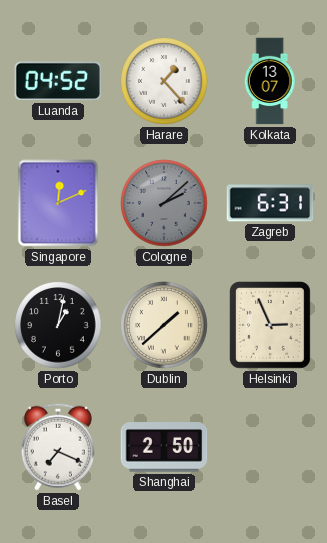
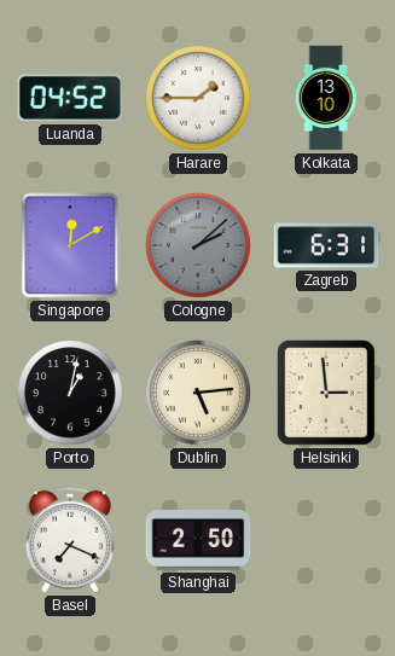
Harare: 1:23 -> 1:45 (198, 98)
Kolkata: 13:07 -> 13:10 (326, 98)
Singapore: 12:11 -> 12:10 (70, 245)
Dublin: 1:38 -> 5:14 (198, 393)
Helsinki: 2:56 -> 2:59 (327, 394)
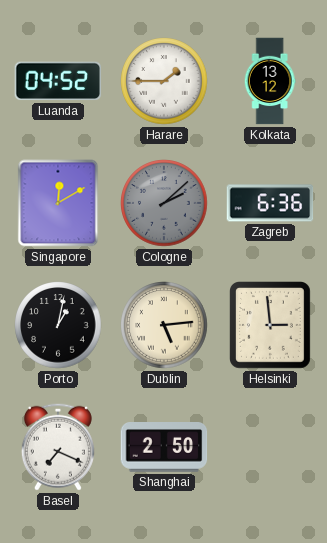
Kolkata: 13:10 -> 13:12 (270, 81)
Zagreb: 6:31 -> 6:36 (270, 203)
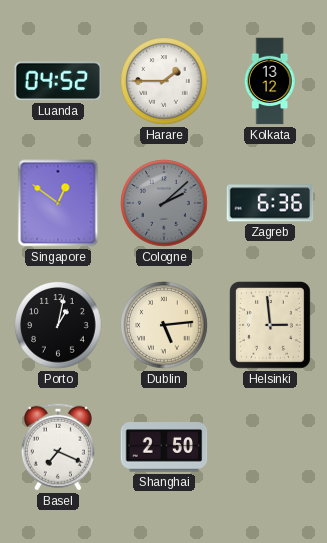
Singapore: 12:10 -> 12:51 (58, 203)
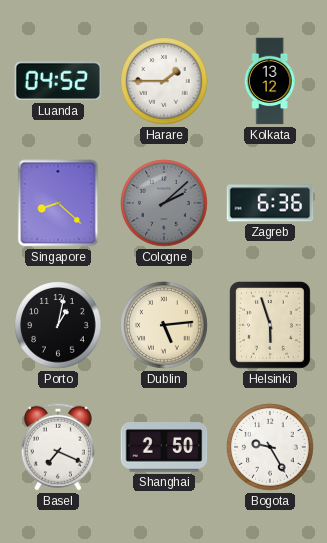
Singapore: 12:51 -> 8:22 (58, 203)
Helsinki: 2:59 -> 5:57 (271, 326)
Bogota: none -> 9:25 (270, 447)
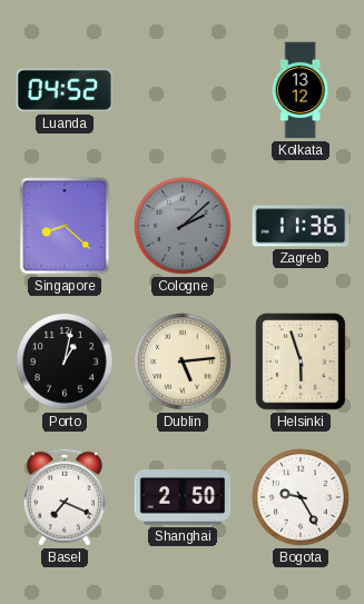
Harare: 1:45 -> none (164, 81)
Zagreb: 6:36 -> 11:36 (301, 226)
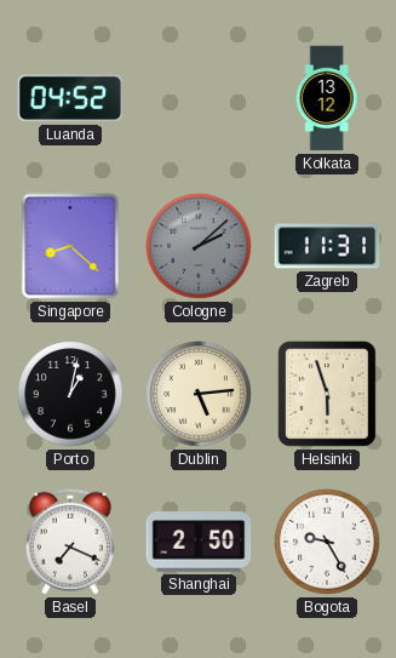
Zagreb: 11:36 -> 11:31 (327, 246)
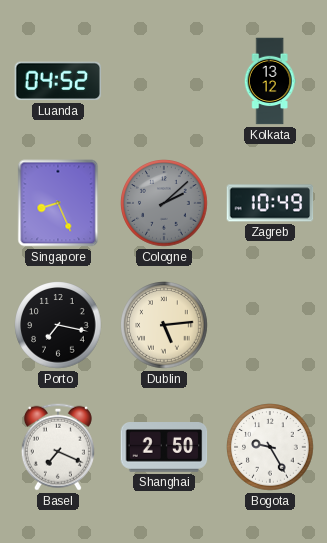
Singapore: 8:22 -> 8:26 (58, 203)
Zagreb: 11:31 -> 10:49 (270, 203)
Porto: 1:02 -> 7:17 (58, 325)
Helsinki: 5:57 -> none (328, 395)
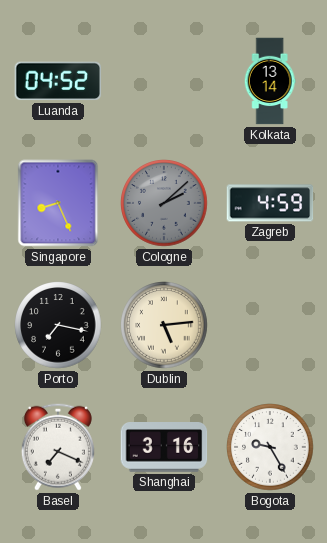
Kolkata: 13:12 -> 13:14 (270, 81)
Zagreb: 10:49 -> 4:59 (270, 203)
Shanghai: 2:50 -> 3:16 (164, 447)
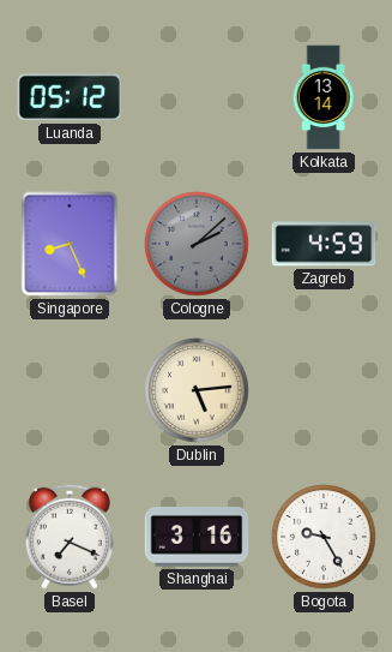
Luanda: 04:52 -> 05:12 (70, 97)
Porto: 7:17 -> none (58, 325)
